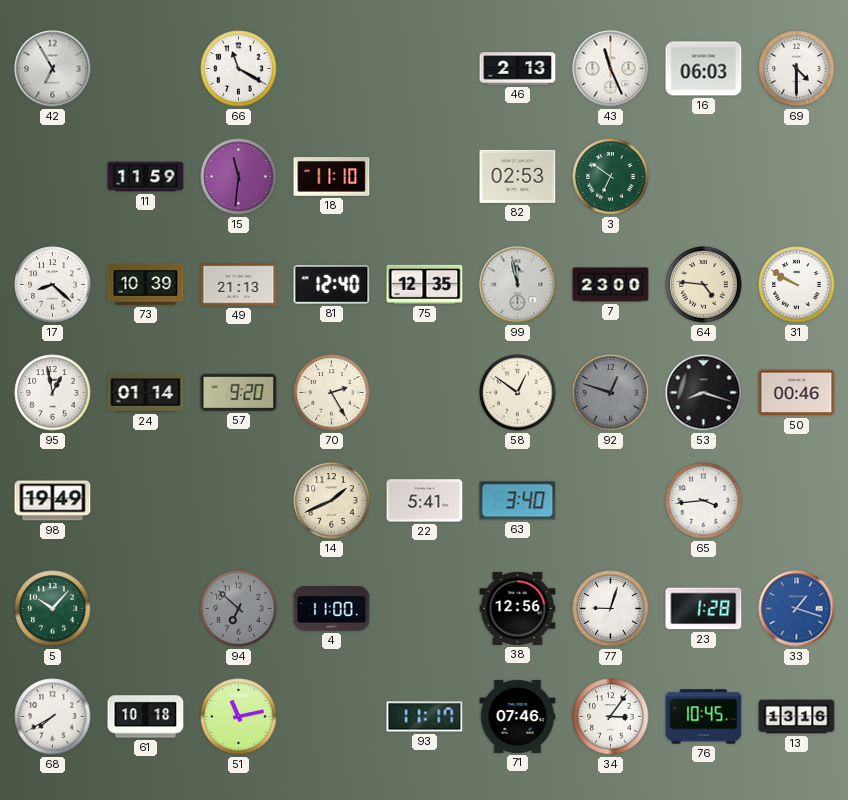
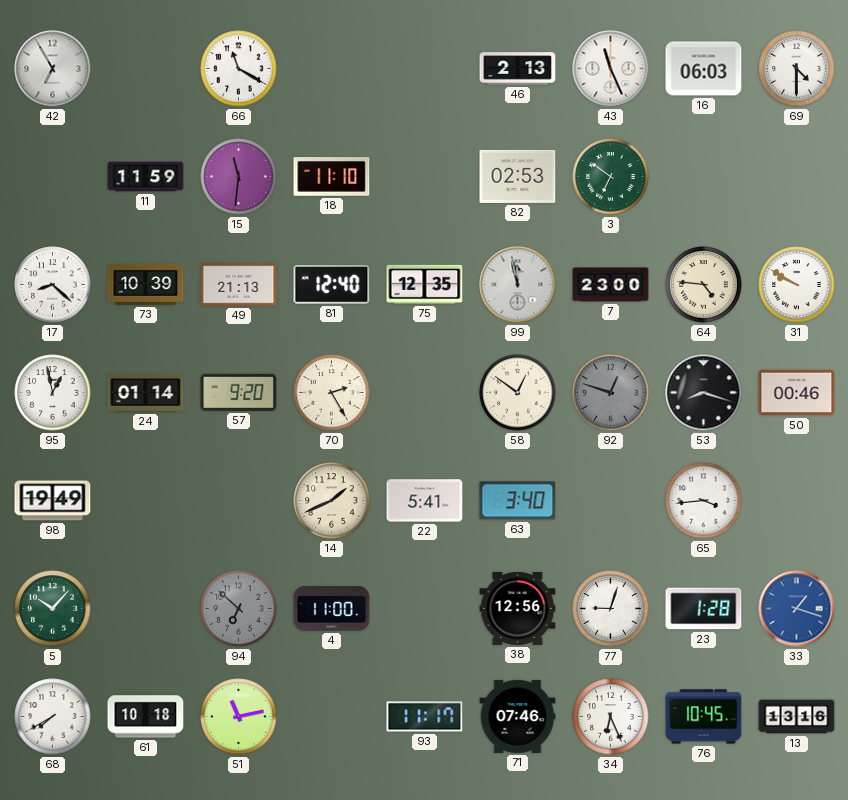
34: 3:06 -> 6:26 (611, 717)
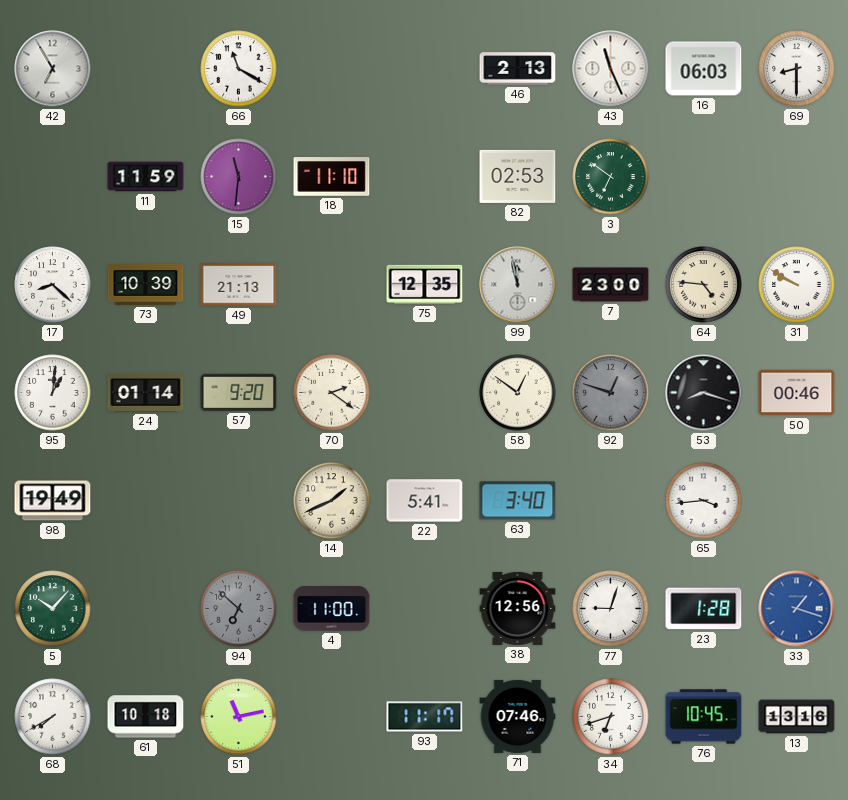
69: 4:30 -> 8:30 (797, 69)
81: 12:40 -> none (332, 284)
95: 12:58 -> 1:01 (53, 393)
70: 2:25 -> 2:21 (332, 393)
34: 6:26 -> 6:42 (611, 717)
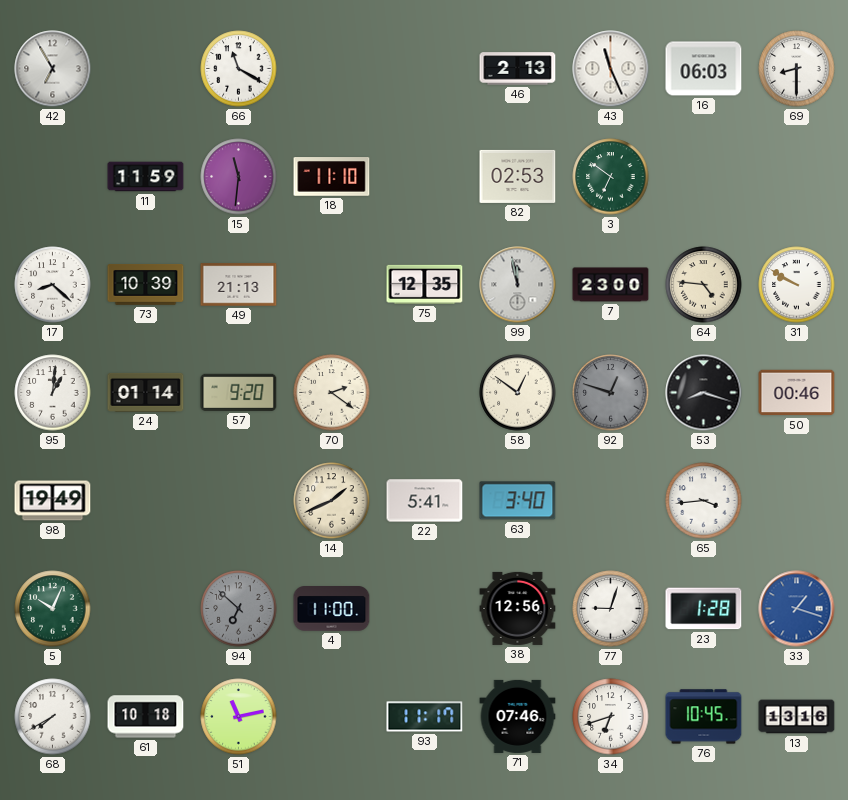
5: 10:07 -> 10:04 (53, 609)
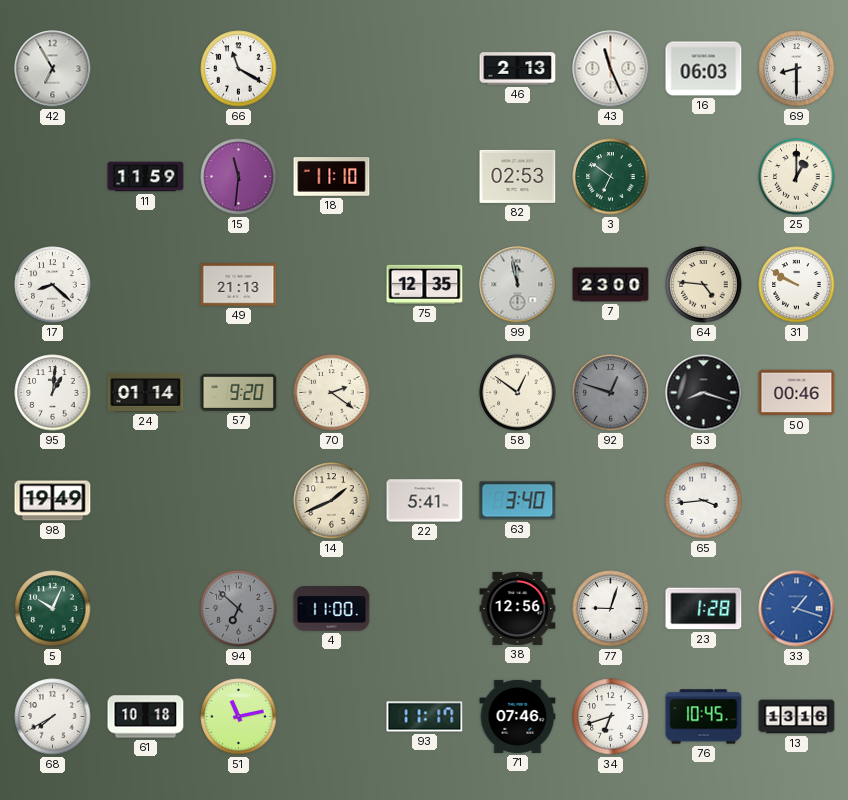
25: none -> 1:00 (797, 177)
73: 10:39 -> none (146, 285)
